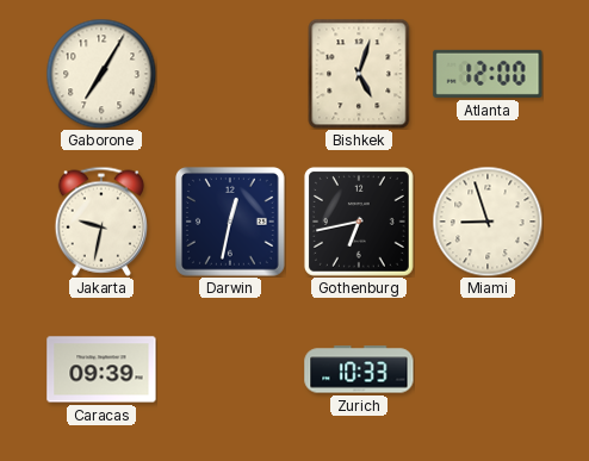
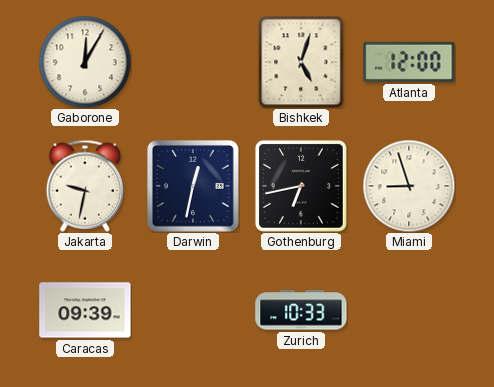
Gaborone: 7:05 -> 12:05 (85, 62)
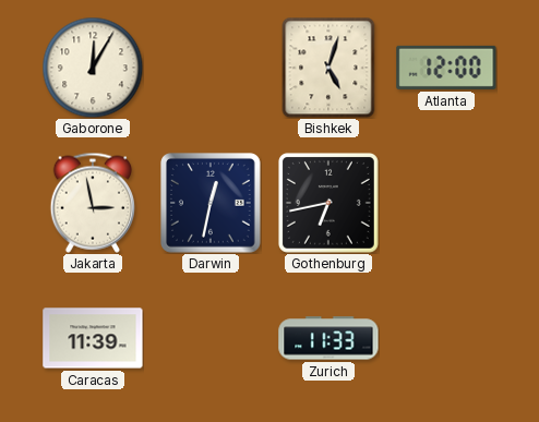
Jakarta: 9:32 -> 2:58 (92, 203)
Miami: 8:57 -> none (409, 186)
Caracas: 09:39 -> 11:39 (93, 338)
Zurich: 10:33 -> 11:33 (328, 338)
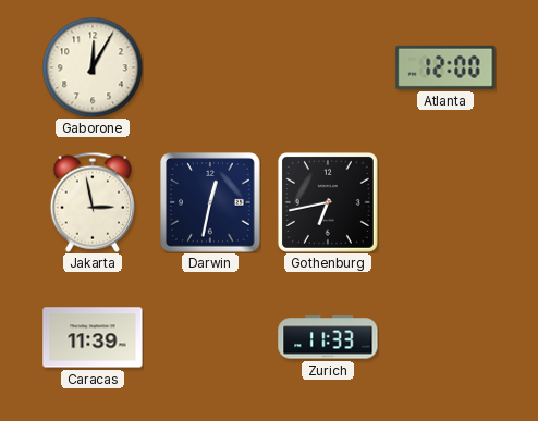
Bishkek: 5:03 -> none (328, 68)
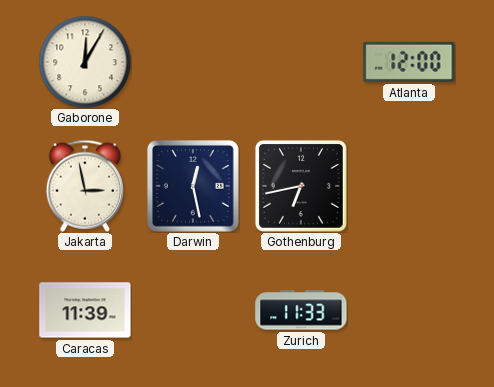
Darwin: 12:32 -> 12:28 (194, 187)
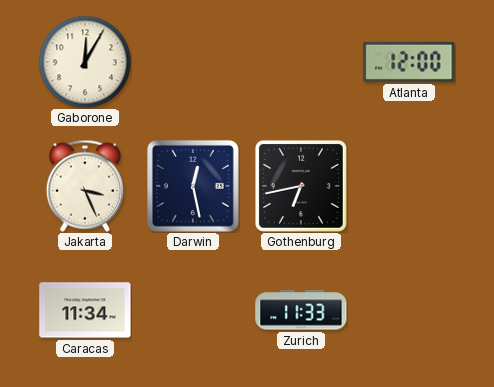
Jakarta: 2:58 -> 3:26 (84, 186)
Caracas: 11:39 -> 11:34 (85, 310)
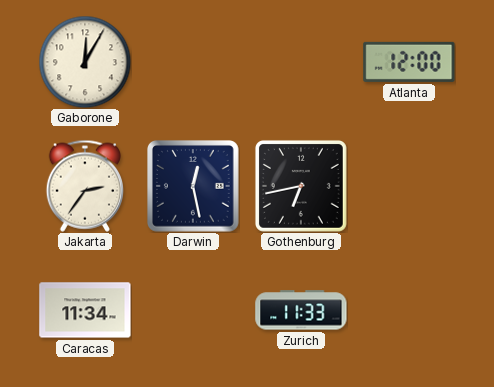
Jakarta: 3:26 -> 2:36 (84, 186)
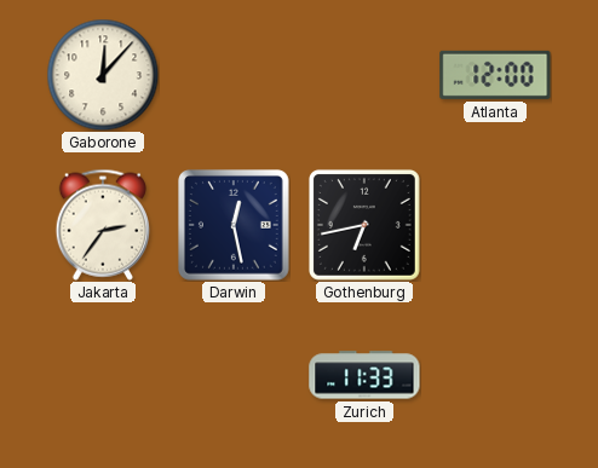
Gaborone: 12:05 -> 12:07 (103, 75)
Caracas: 11:34 -> none (85, 310)
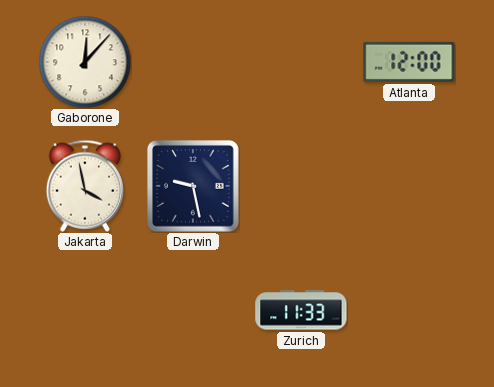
Jakarta: 2:36 -> 3:58 (84, 186)
Darwin: 12:28 -> 9:28 (194, 187)
Gothenburg: 6:43 -> none (364, 225)
